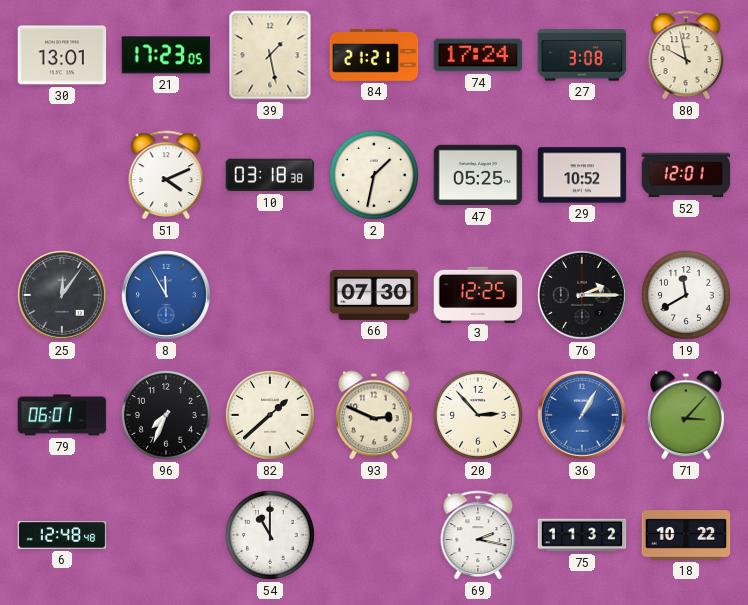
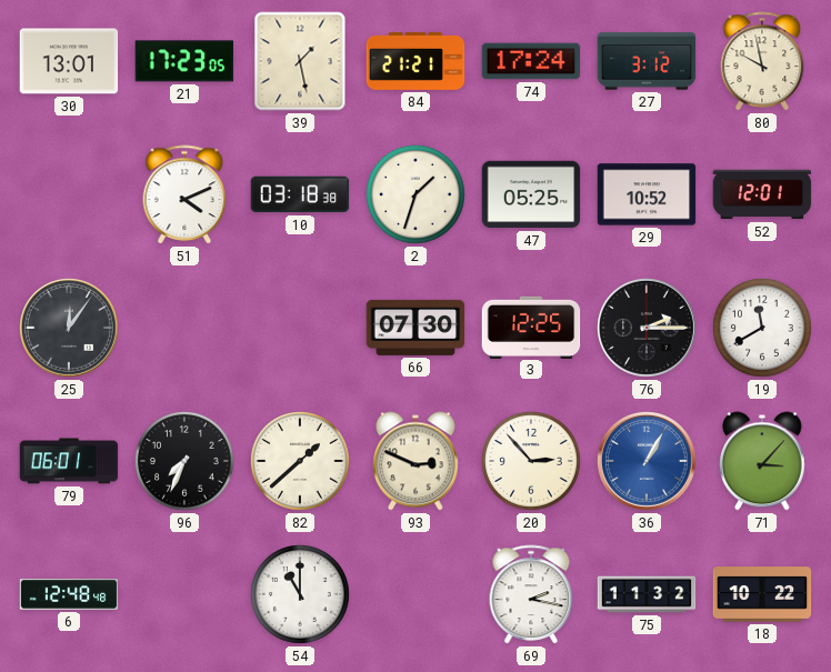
27: 3:08 -> 3:12 (647, 61)
2: 1:32 -> 1:33 (417, 195)
8: 11:55 -> none (167, 296)
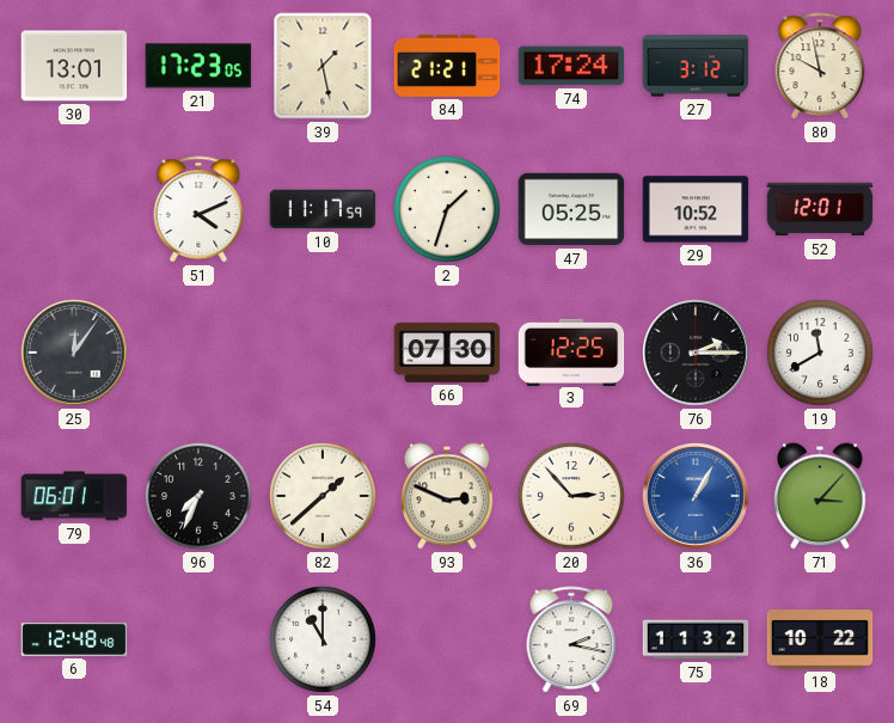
10: 03:18 -> 11:17 (323, 209)
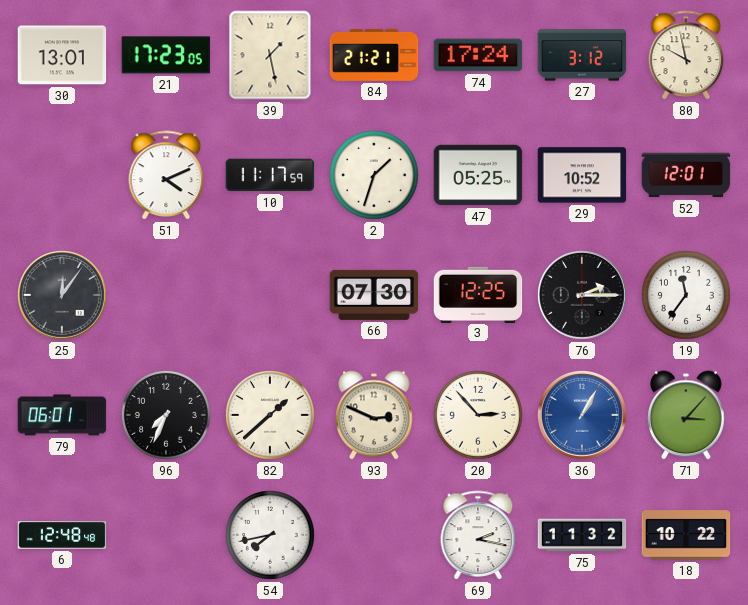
19: 11:40 -> 11:36 (687, 296)
54: 11:00 -> 7:43 (271, 536)
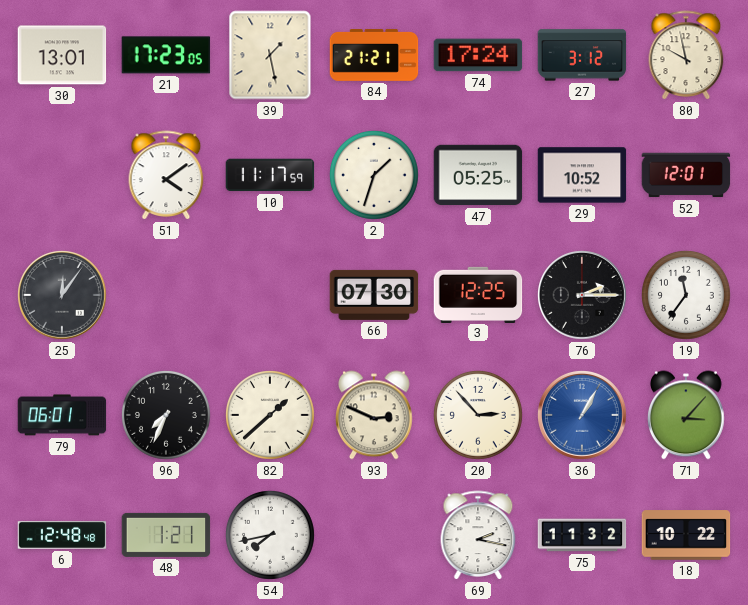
51: 4:11 -> 4:09 (166, 175)
48: none -> 1:21 (166, 535)
